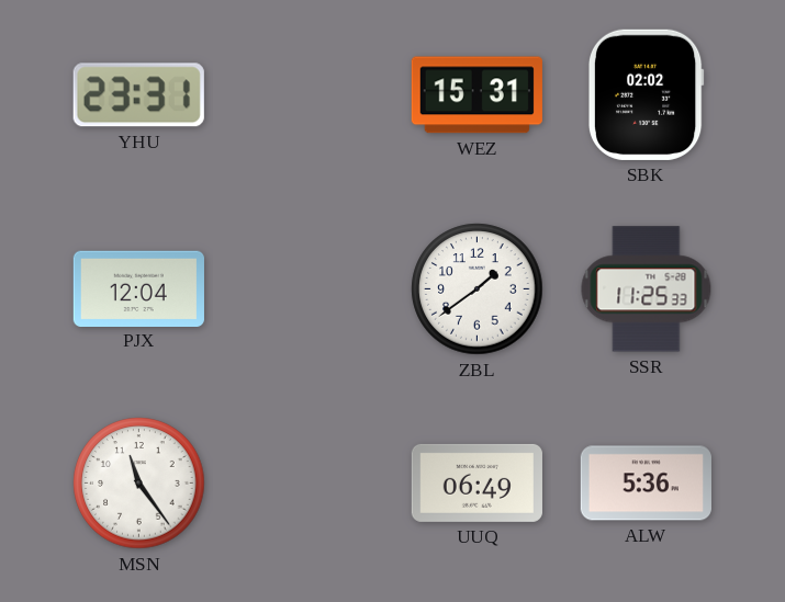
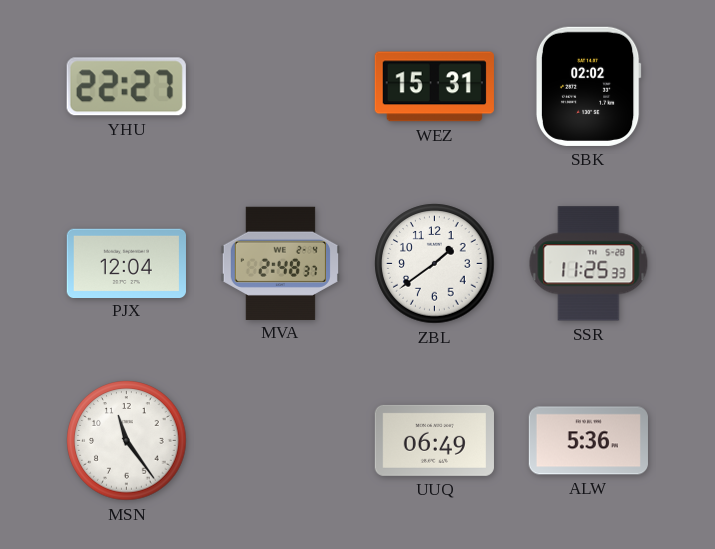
YHU: 23:31 -> 22:27 (126, 87)
MVA: none -> 2:48 (280, 263)
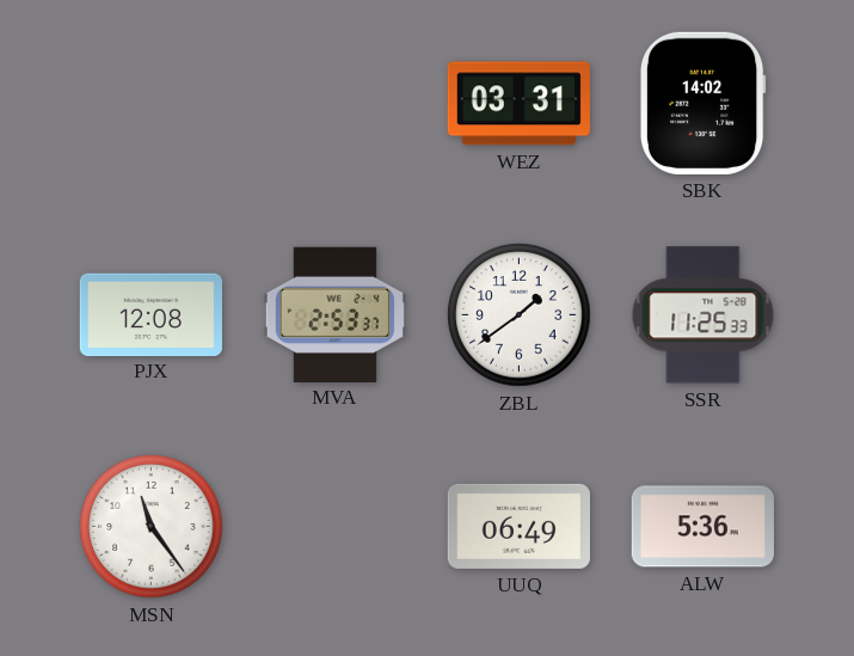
YHU: 22:27 -> none (126, 87)
WEZ: 15:31 -> 03:31 (518, 104)
SBK: 02:02 -> 14:02 (702, 103)
PJX: 12:04 -> 12:08 (150, 314)
MVA: 2:48 -> 2:53 (334, 314)
